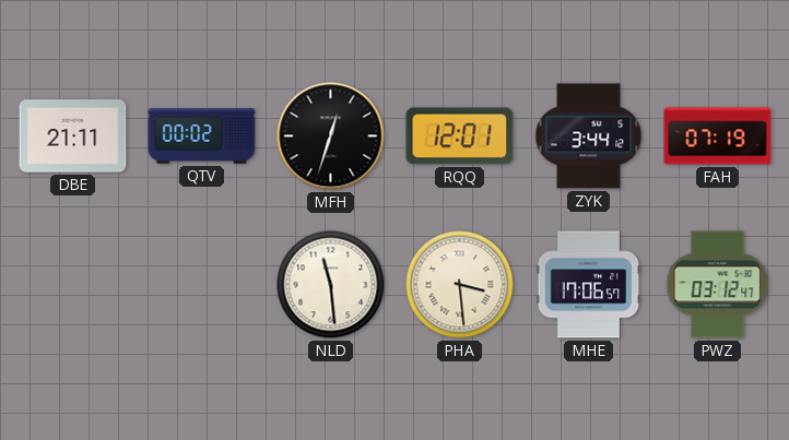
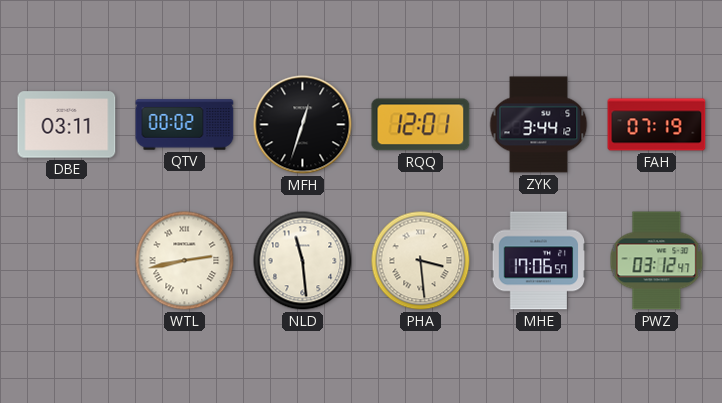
DBE: 21:11 -> 03:11 (67, 125)
WTL: none -> 2:43 (185, 261)
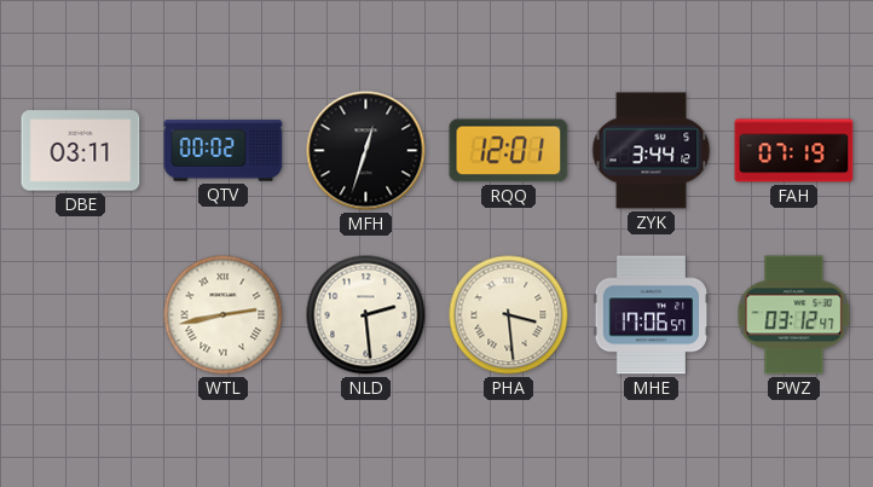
NLD: 11:29 -> 2:29 (366, 315)
